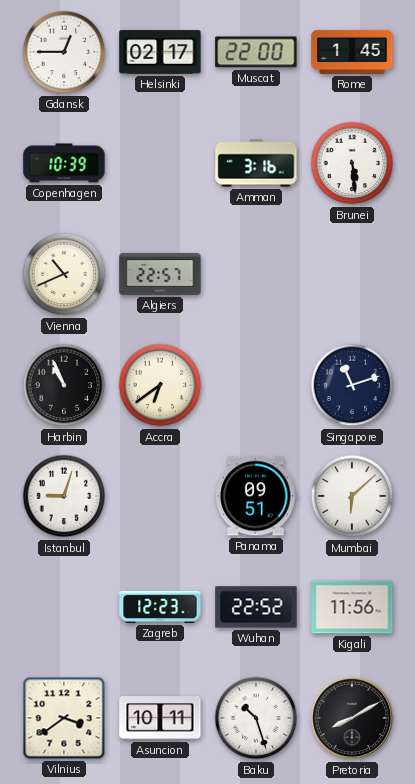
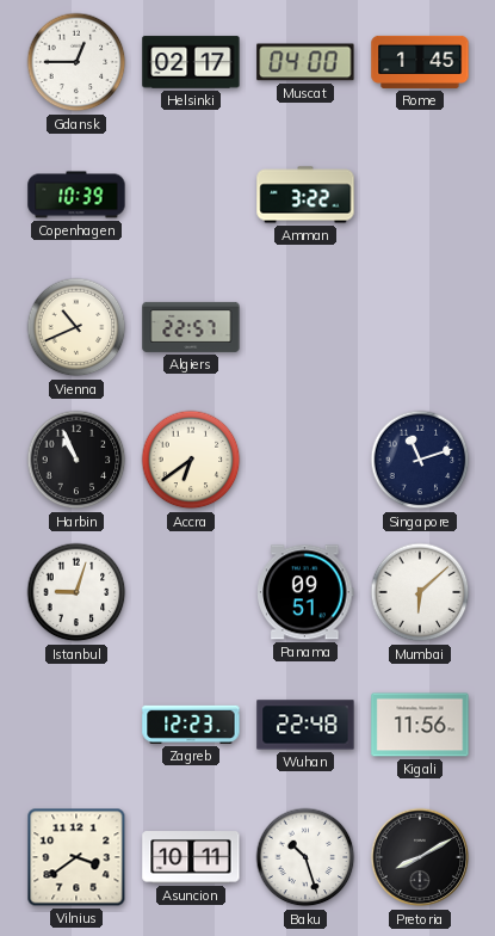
Muscat: 22:00 -> 04:00 (305, 62)
Amman: 3:16 -> 3:22 (305, 195)
Brunei: 5:29 -> none (352, 163)
Wuhan: 22:52 -> 22:48 (305, 725)
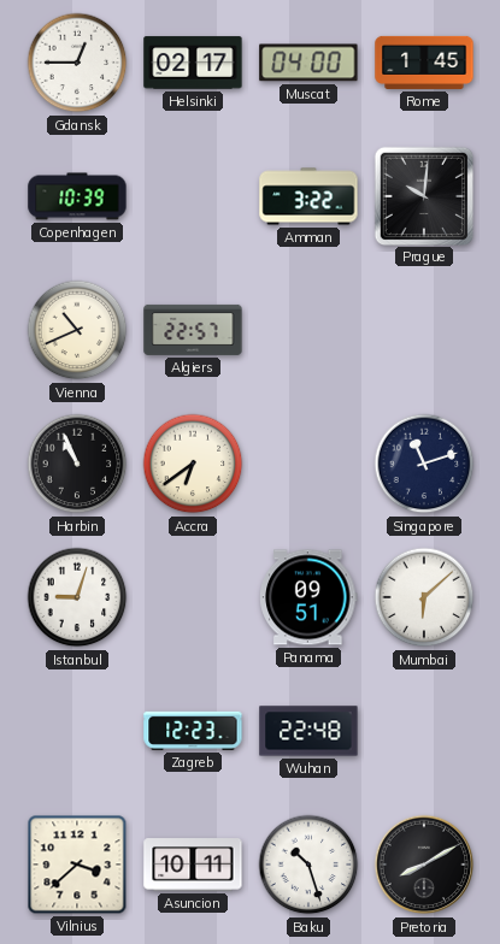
Prague: none -> 10:01 (423, 195)
Kigali: 11:56 -> none (420, 725)
Vilnius: 3:39 -> 3:38 (77, 865)
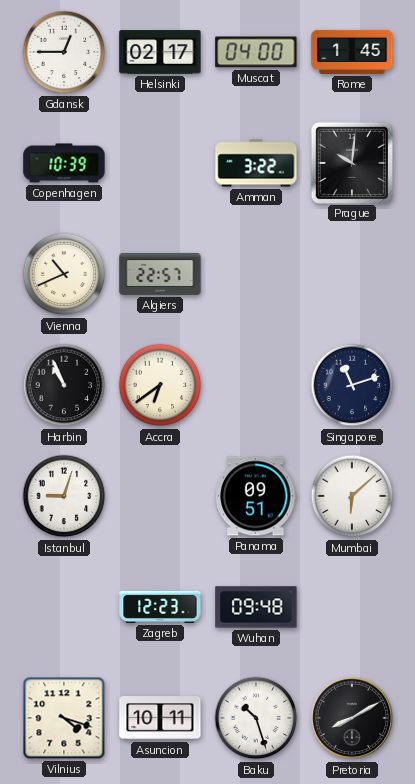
Wuhan: 22:48 -> 09:48 (256, 607)
Vilnius: 3:38 -> 4:18 (64, 718)
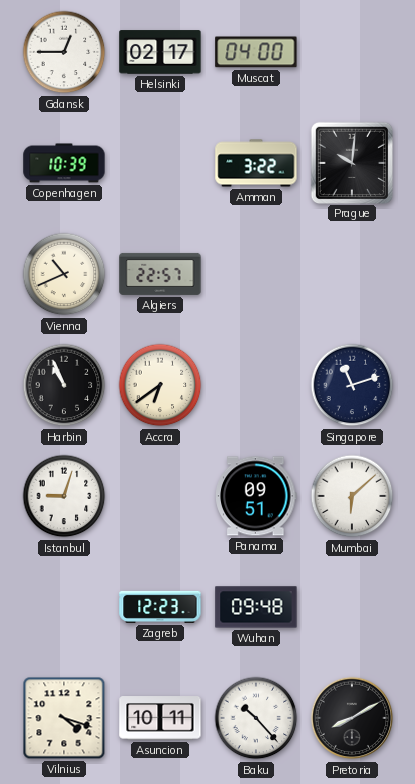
Rome: 1:45 -> none (352, 52)
Baku: 10:27 -> 10:23 (256, 718)
